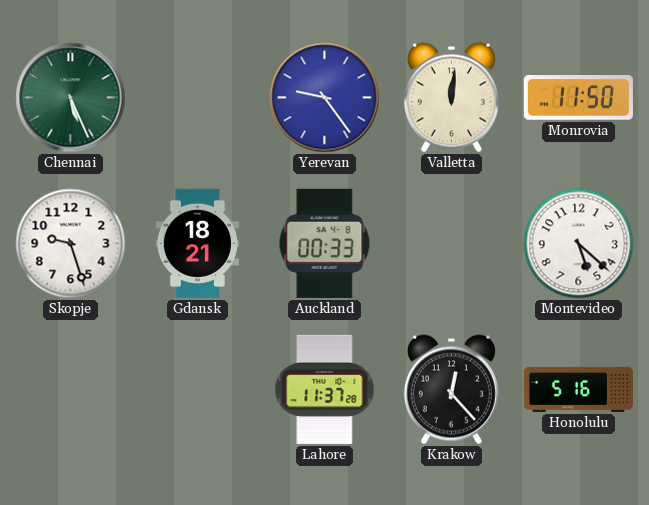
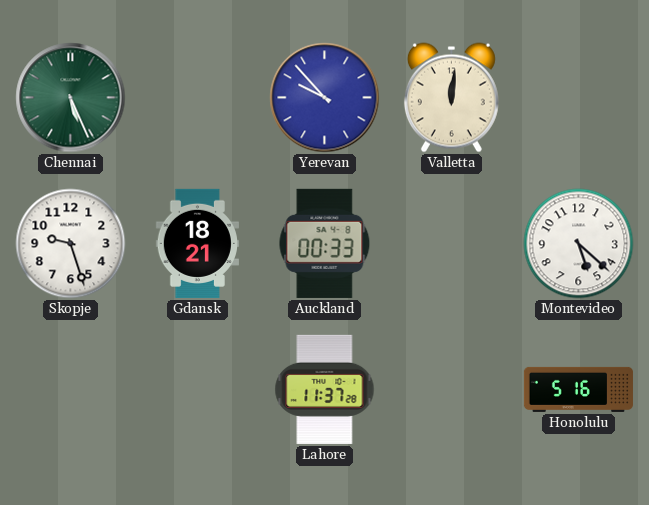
Yerevan: 9:24 -> 9:53 (325, 98)
Monrovia: 11:50 -> none (578, 98)
Krakow: 12:23 -> none (451, 390)
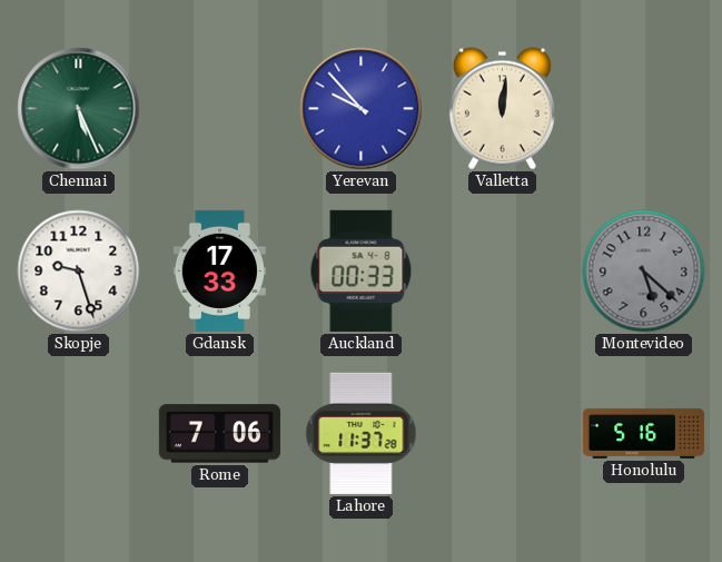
Gdansk: 18:21 -> 17:33 (219, 270)
Montevideo dial: white -> grey (644, 272)
Rome: none -> 7:06 (219, 434)
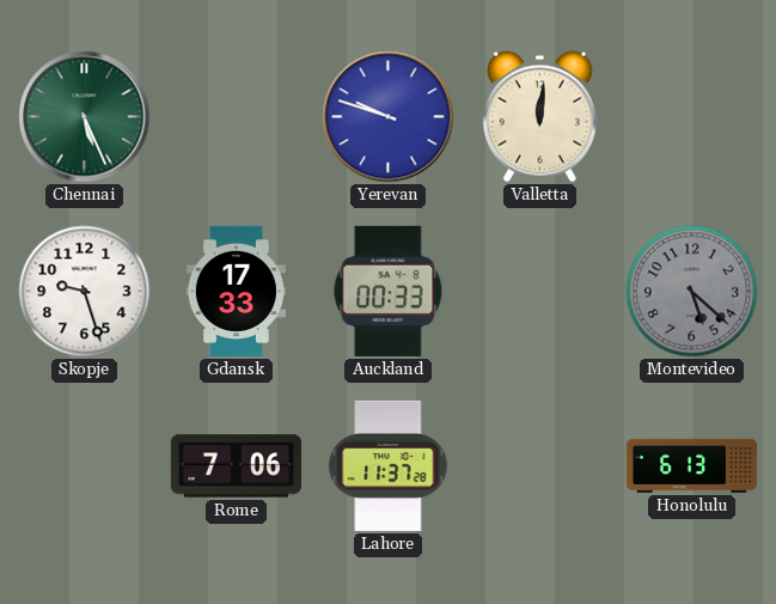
Yerevan: 9:53 -> 9:48 (389, 117)
Honolulu: 5:16 -> 6:13 (691, 465)
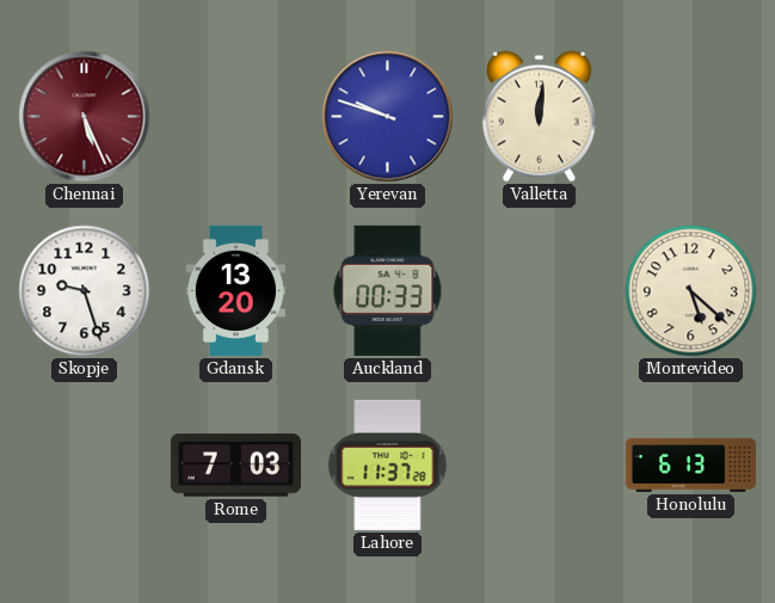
Chennai dial: green -> burgundy (85, 117)
Gdansk: 17:33 -> 13:20 (235, 290)
Montevideo dial: grey -> cream (691, 291)
Rome: 7:06 -> 7:03 (235, 466)
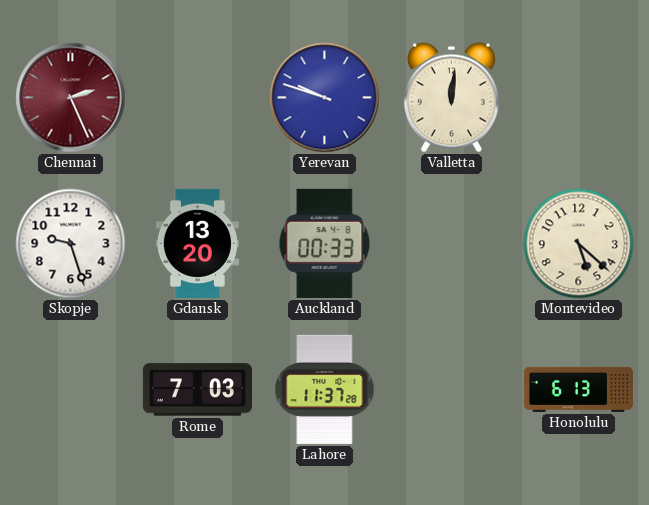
Chennai: 5:26 -> 2:26 (71, 98)
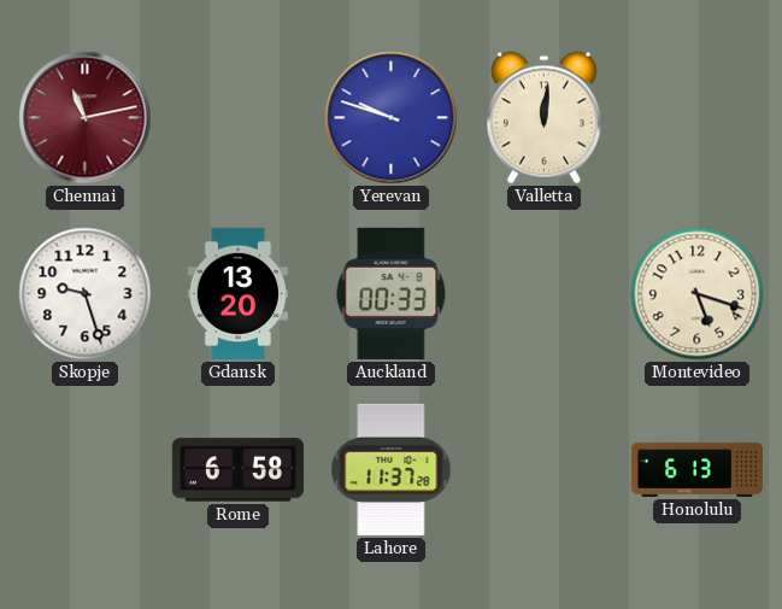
Chennai: 2:26 -> 11:13 (86, 118)
Montevideo: 5:22 -> 5:18 (698, 294)
Rome: 7:03 -> 6:58 (237, 470)
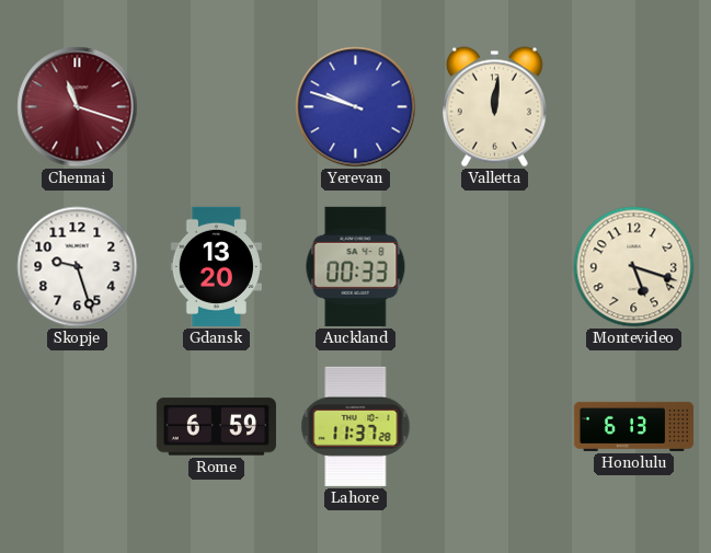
Chennai: 11:13 -> 11:18 (78, 107)
Rome: 6:58 -> 6:59 (216, 427)
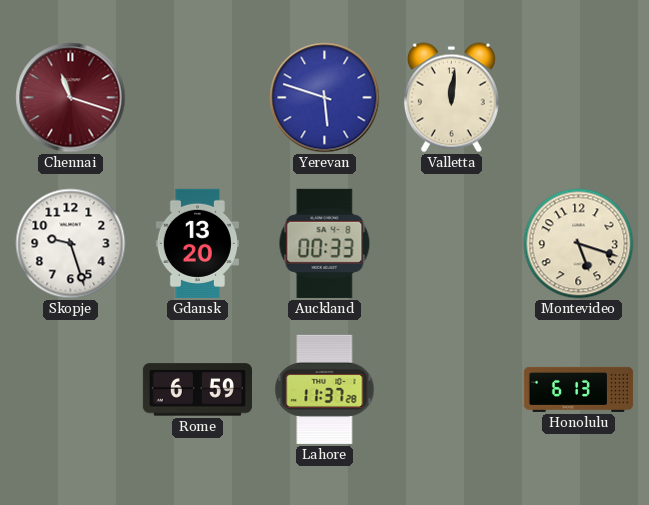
Yerevan: 9:48 -> 5:48 (325, 98)
